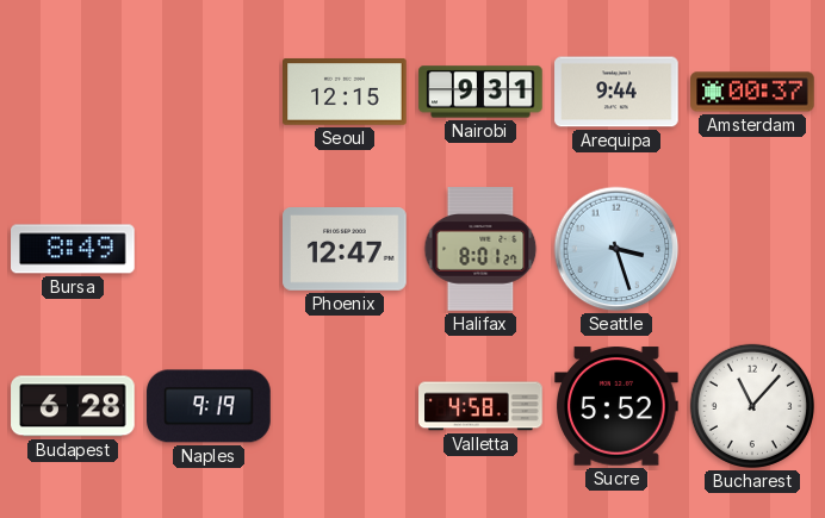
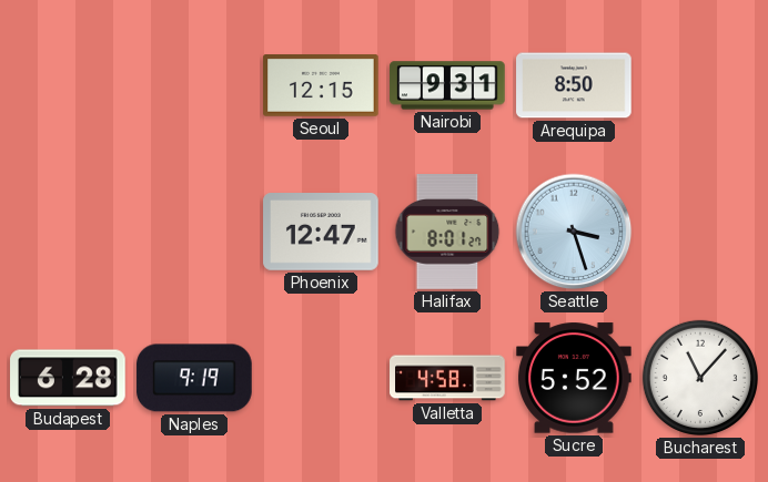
Arequipa: 9:44 -> 8:50 (574, 85)
Amsterdam: 00:37 -> none (752, 92)
Bursa: 8:49 -> none (74, 249)
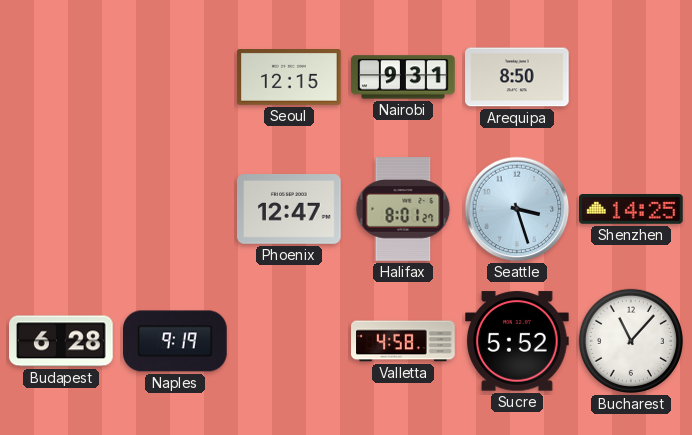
Shenzhen: none -> 14:25 (631, 210)
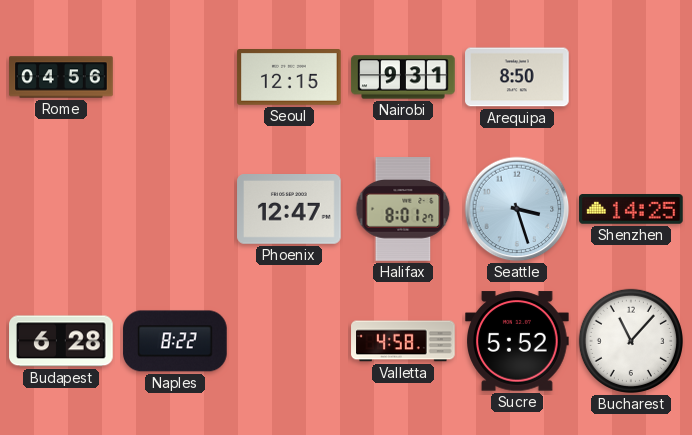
Rome: none -> 04:56 (61, 77)
Naples: 9:19 -> 8:22 (175, 341)
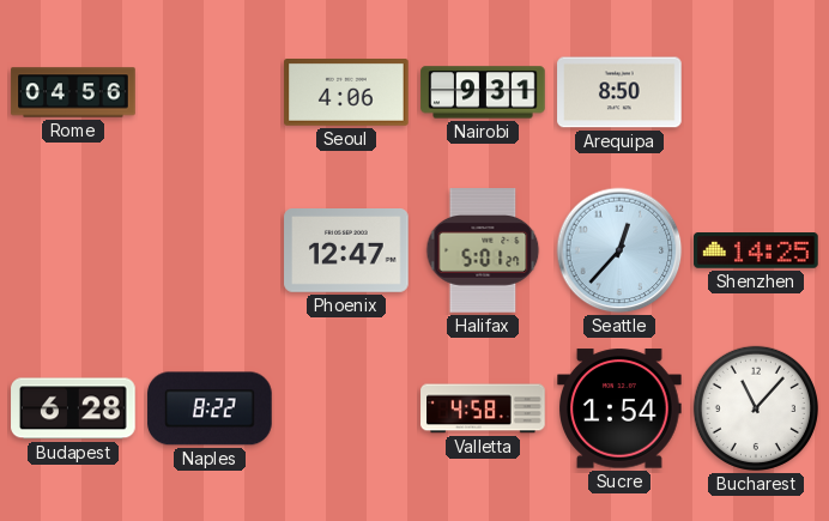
Seoul: 12:15 -> 4:06 (346, 93)
Halifax: 8:01 -> 5:01 (483, 250)
Seattle: 3:27 -> 12:37 (619, 250)
Sucre: 5:52 -> 1:54 (619, 408)
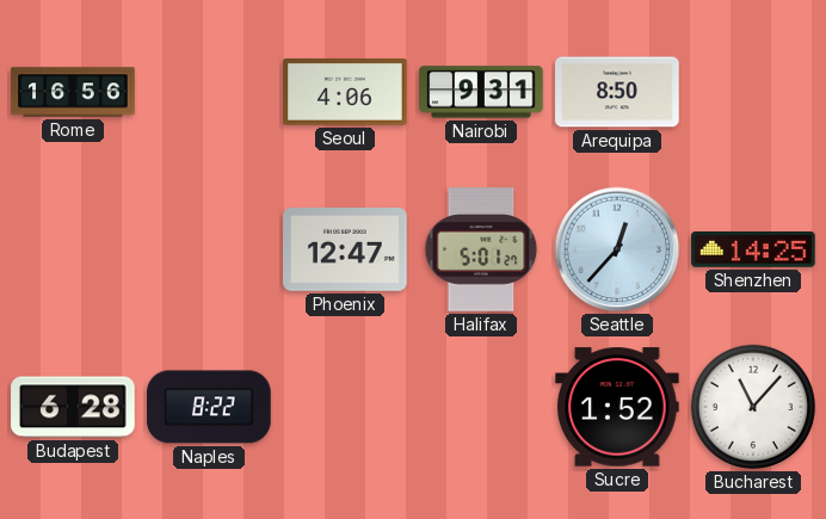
Rome: 04:56 -> 16:56 (73, 92)
Valletta: 4:58 -> none (483, 408)
Sucre: 1:54 -> 1:52 (617, 407)
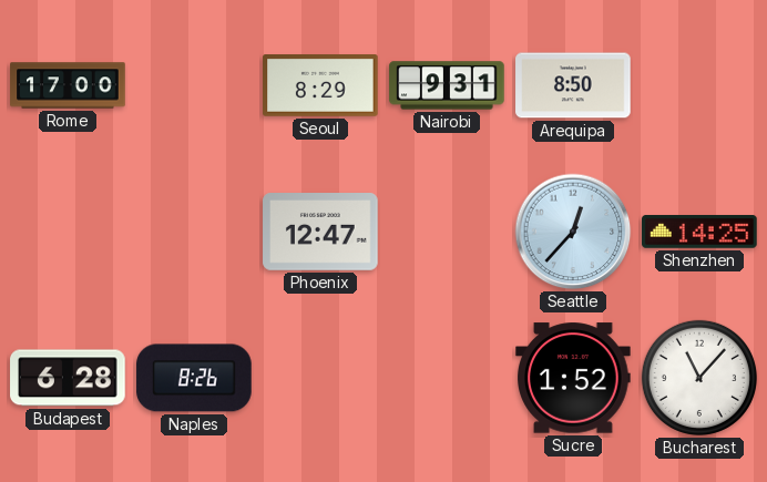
Rome: 16:56 -> 17:00 (68, 85)
Seoul: 4:06 -> 8:29 (320, 86)
Halifax: 5:01 -> none (481, 249)
Naples: 8:22 -> 8:26 (194, 378)
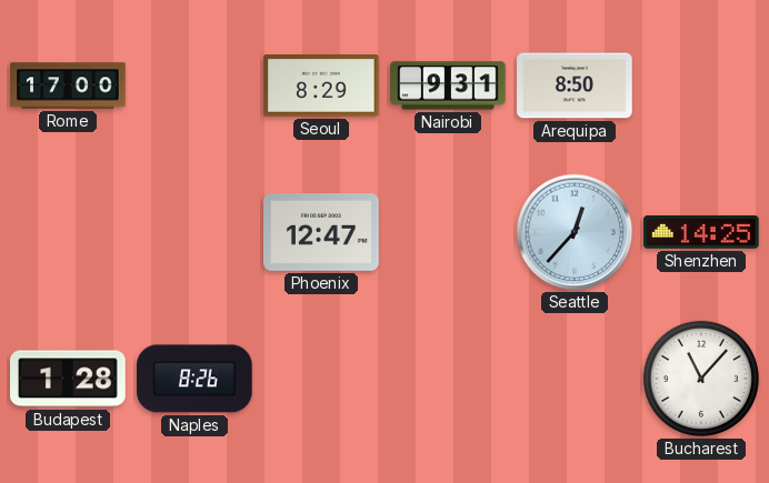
Budapest: 6:28 -> 1:28 (68, 379)
Sucre: 1:52 -> none (573, 378)
